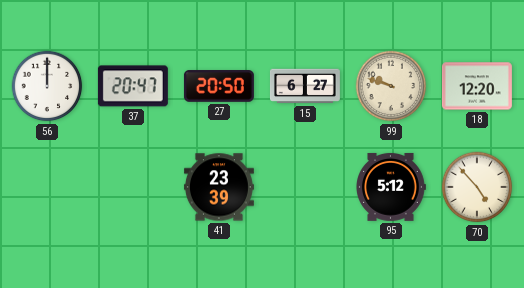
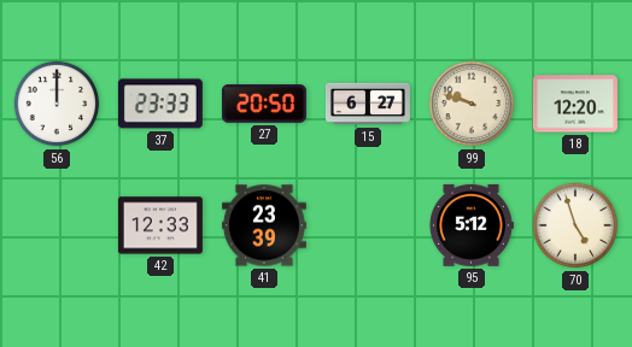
37: 20:47 -> 23:33 (160, 104)
42: none -> 12:33 (160, 225)
70: 4:53 -> 4:57 (575, 225)
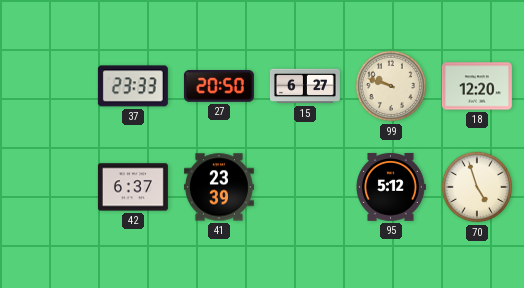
56: 12:00 -> none (57, 104)
42: 12:33 -> 6:37 (133, 187)
